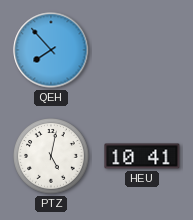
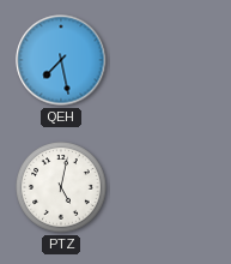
QEH: 7:53 -> 7:28 (61, 60)
HEU: 10:41 -> none (142, 156)
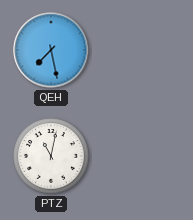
PTZ: 5:02 -> 11:02 (51, 156)
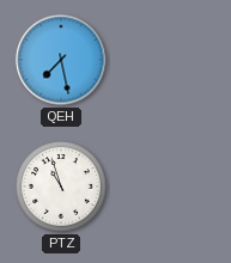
PTZ: 11:02 -> 10:57 (61, 186)
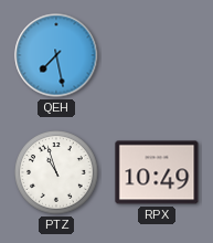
RPX: none -> 10:49 (157, 172)
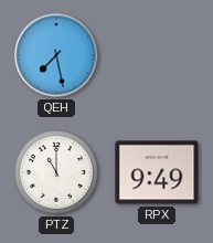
PTZ: 10:57 -> 11:00 (56, 172)
RPX: 10:49 -> 9:49 (157, 172)
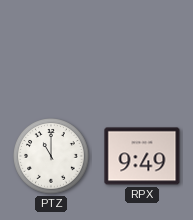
QEH: 7:28 -> none (56, 55)
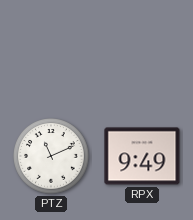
PTZ: 11:00 -> 11:11 (51, 156)
